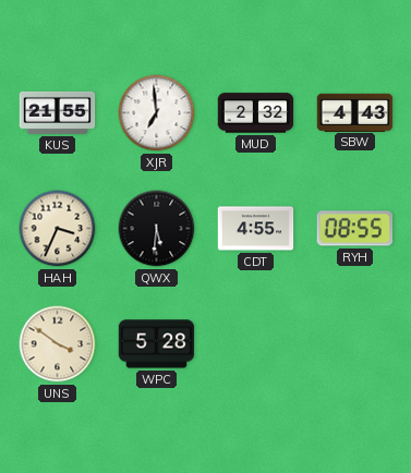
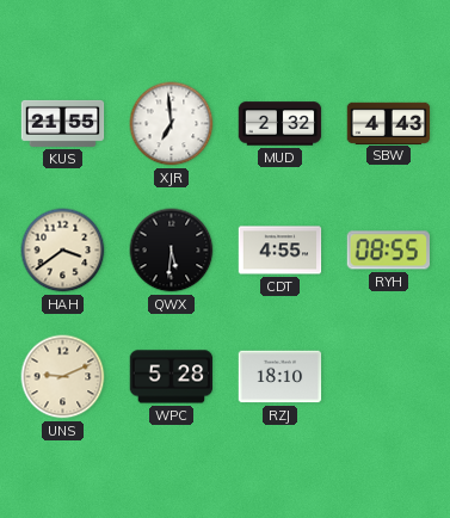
HAH: 3:34 -> 3:39 (63, 251)
UNS: 3:51 -> 9:11 (63, 377)
RZJ: none -> 18:10 (281, 377)
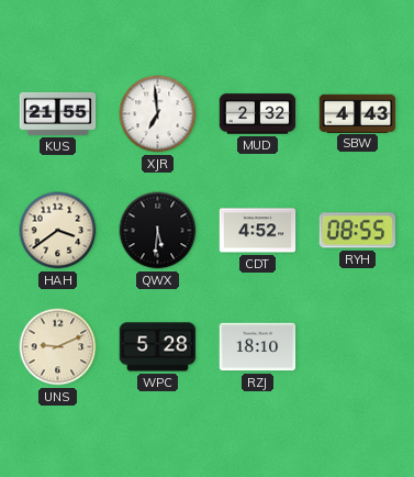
CDT: 4:55 -> 4:52 (258, 231)
